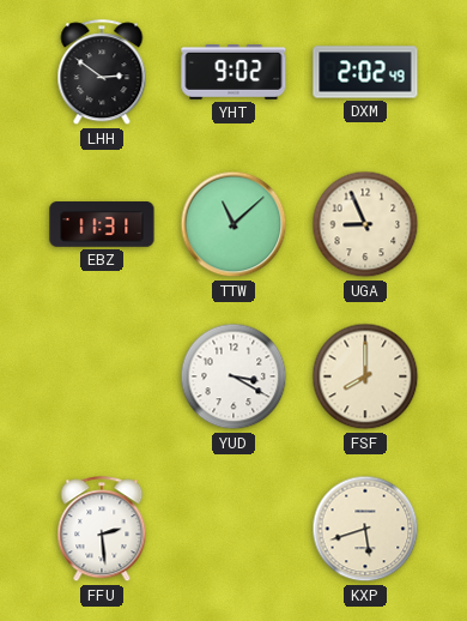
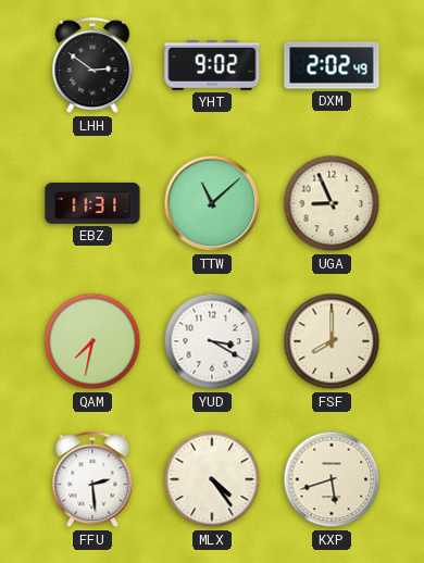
QAM: none -> 7:32 (92, 341)
MLX: none -> 4:24 (212, 479)
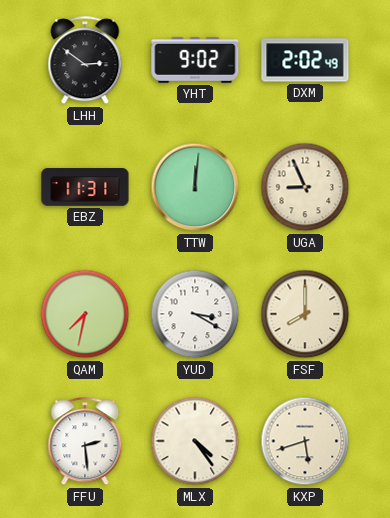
TTW: 11:08 -> 12:01 (195, 187)
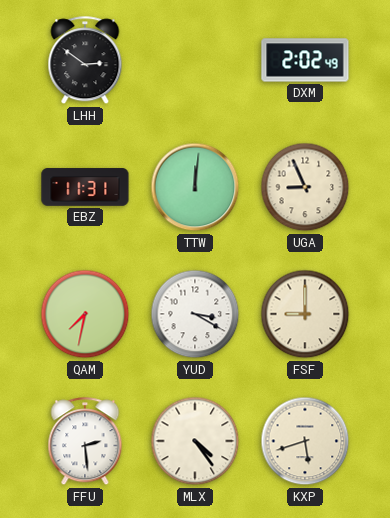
YHT: 9:02 -> none (195, 61)
FSF: 8:00 -> 9:00 (305, 314)
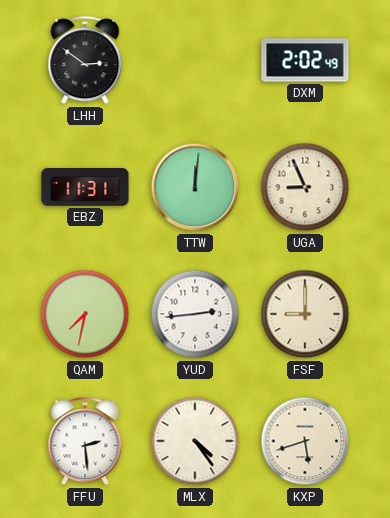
YUD: 3:20 -> 2:44 (195, 314)
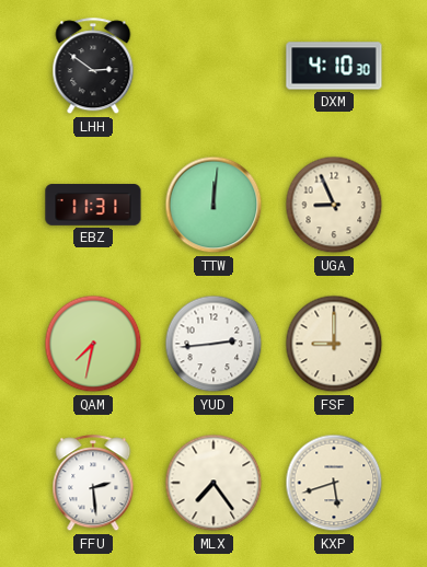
DXM: 2:02 -> 4:10 (334, 66)
MLX: 4:24 -> 7:24 (214, 483)
